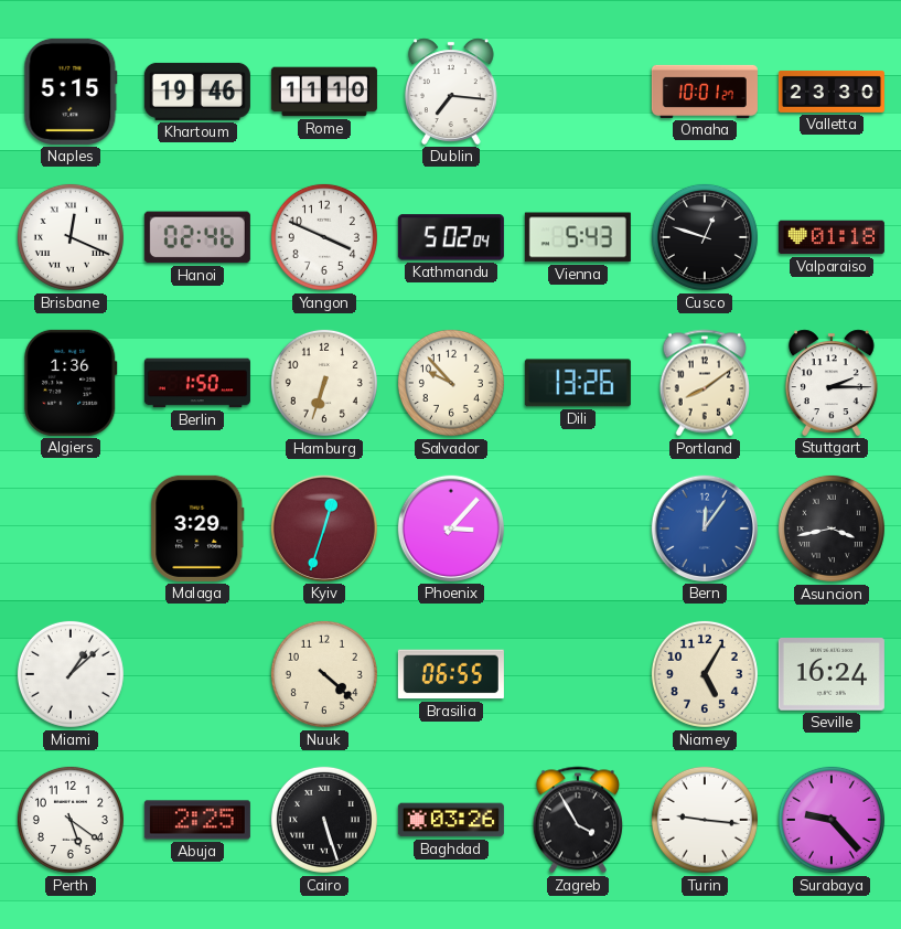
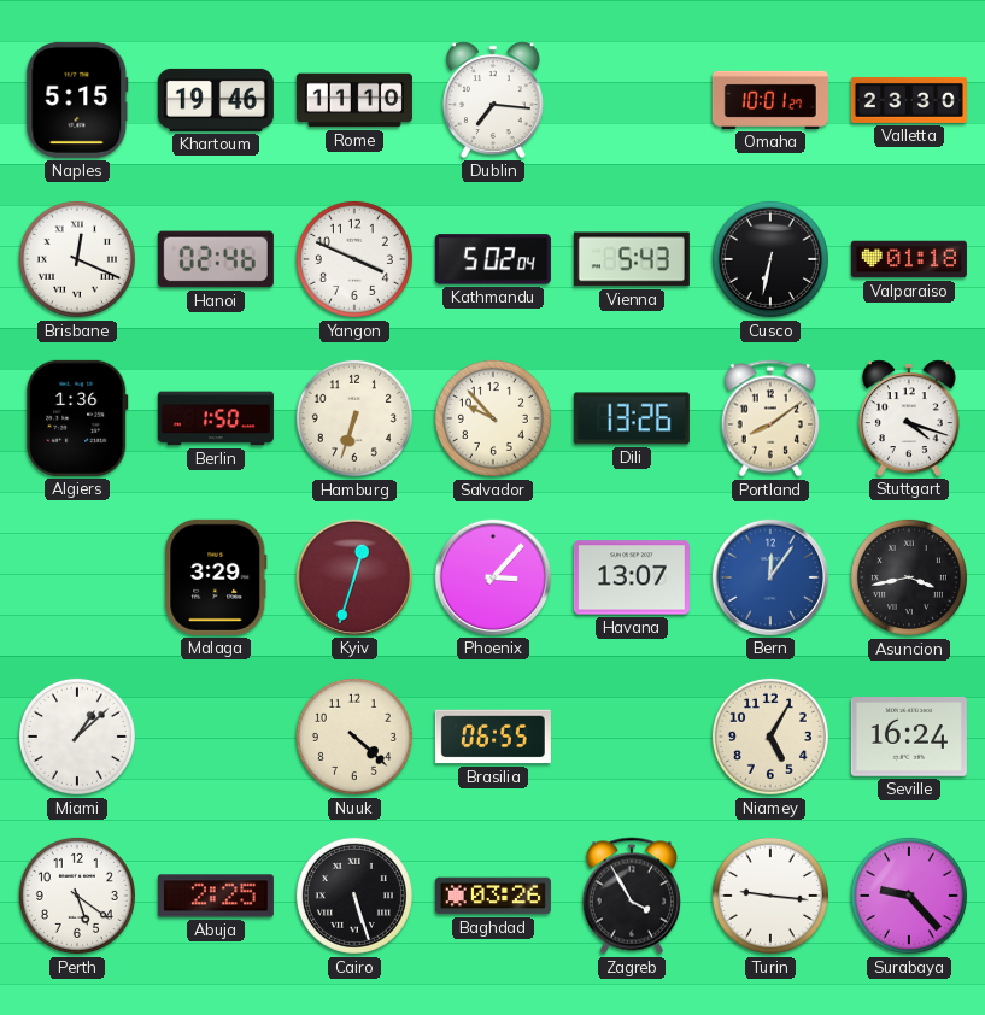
Cusco: 12:48 -> 6:32 (770, 259)
Stuttgart: 2:15 -> 4:18 (909, 418)
Havana: none -> 13:07 (632, 577)
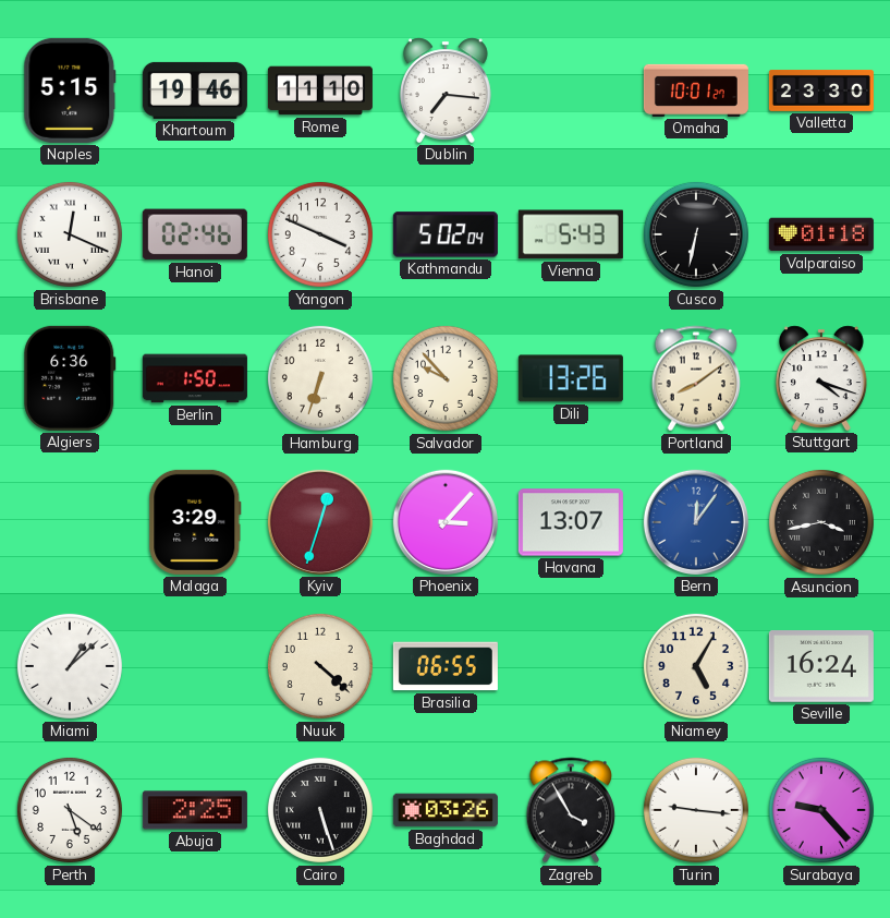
Algiers: 1:36 -> 6:36 (70, 378)
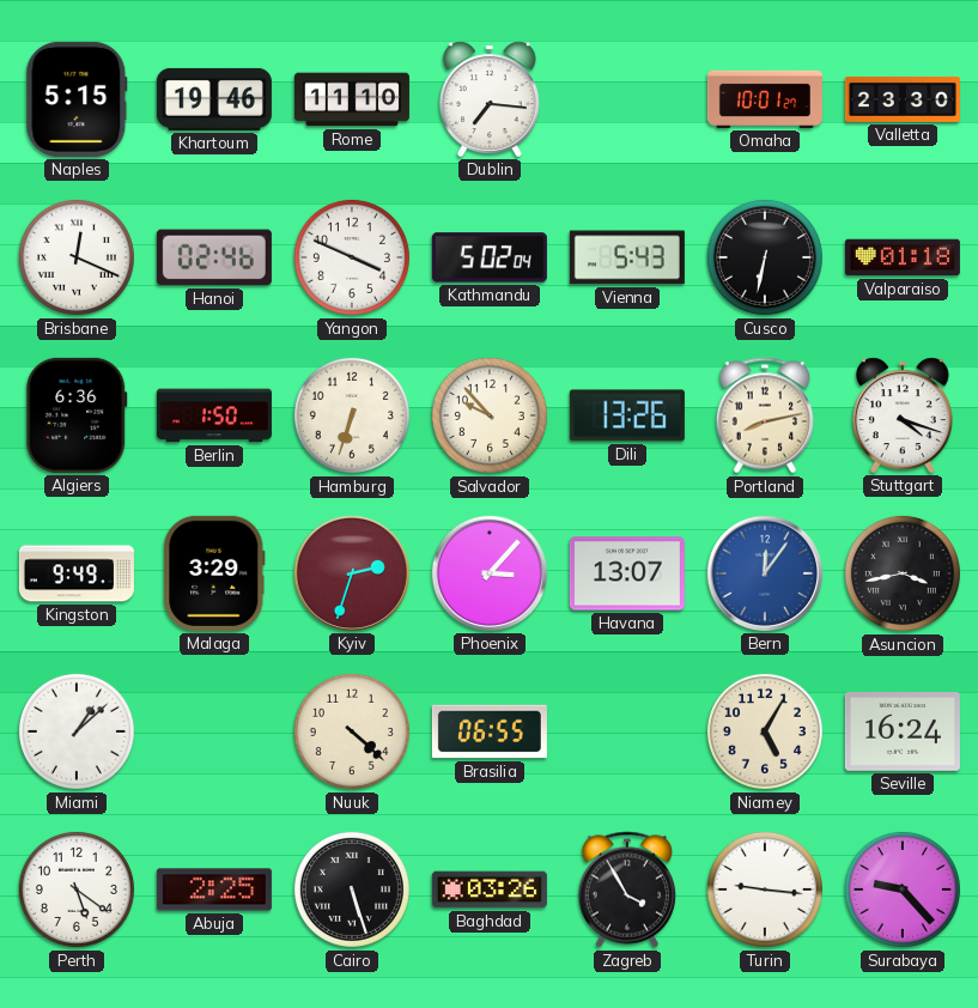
Portland: 8:09 -> 8:13 (764, 415)
Kingston: none -> 9:49 (77, 573)
Kyiv: 12:33 -> 2:33 (352, 573)
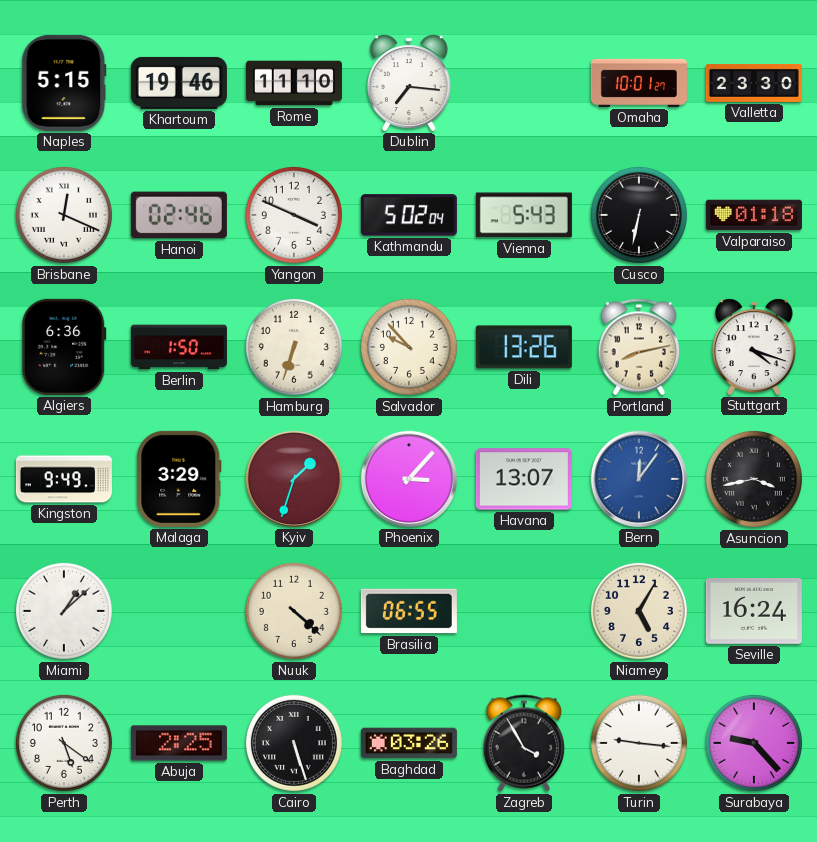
Kyiv: 2:33 -> 1:33 (294, 479)
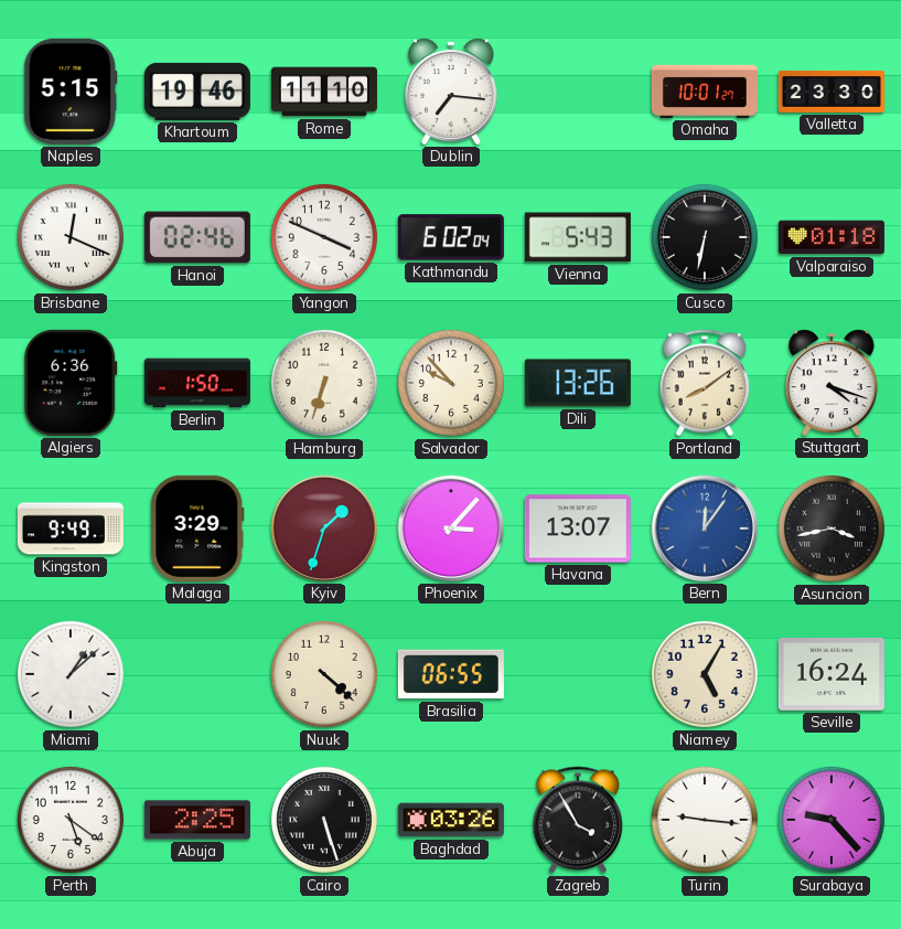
Kathmandu: 5:02 -> 6:02 (451, 237)
Portland: 8:13 -> 8:09 (704, 383)
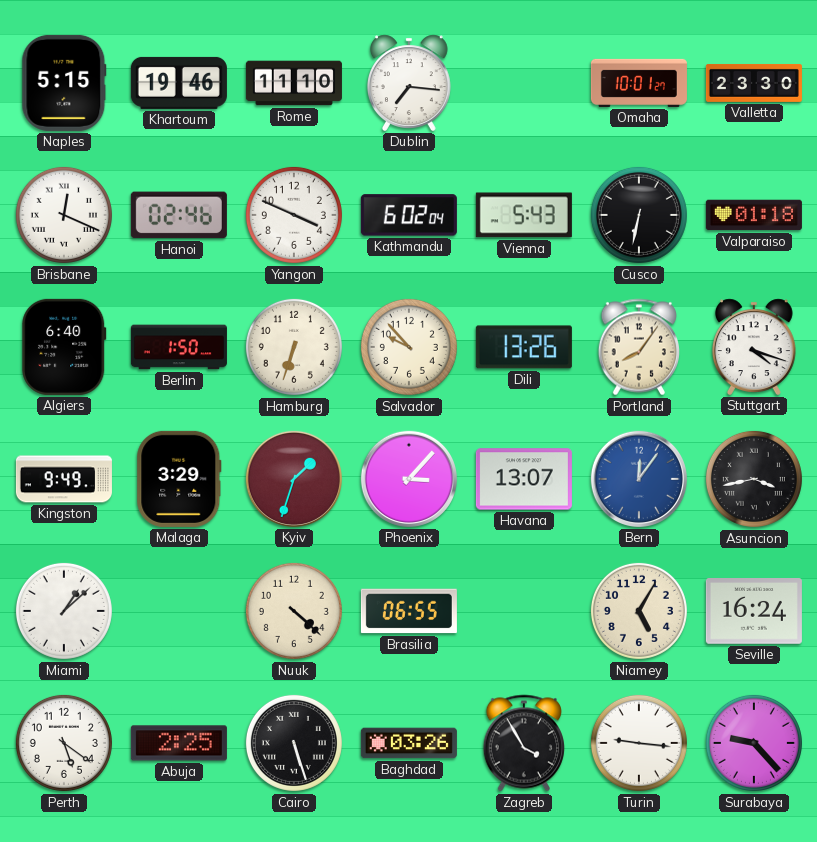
Algiers: 6:36 -> 6:40 (64, 347)
Portland: 8:09 -> 8:06 (638, 347)
